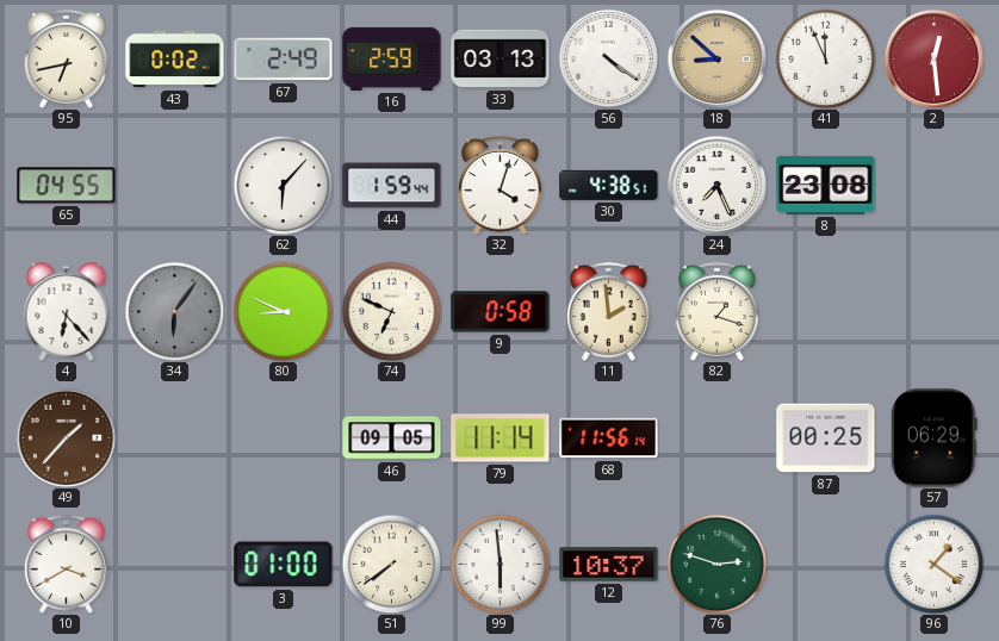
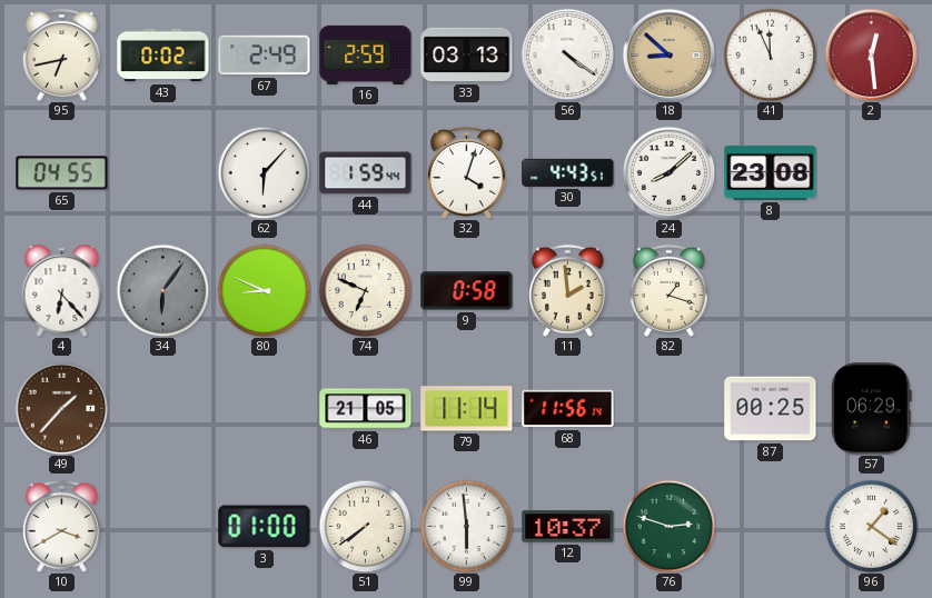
30: 4:38 -> 4:43 (568, 172)
24: 7:26 -> 8:08 (668, 172)
46: 09:05 -> 21:05 (366, 409)
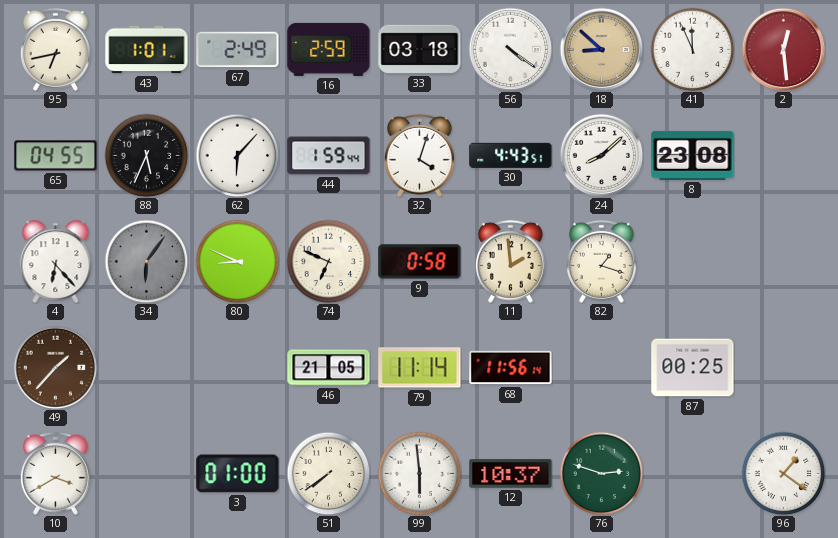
43: 0:02 -> 1:01 (147, 50)
33: 03:13 -> 03:18 (420, 49)
88: none -> 5:34 (146, 155)
57: 06:29 -> none (871, 409)
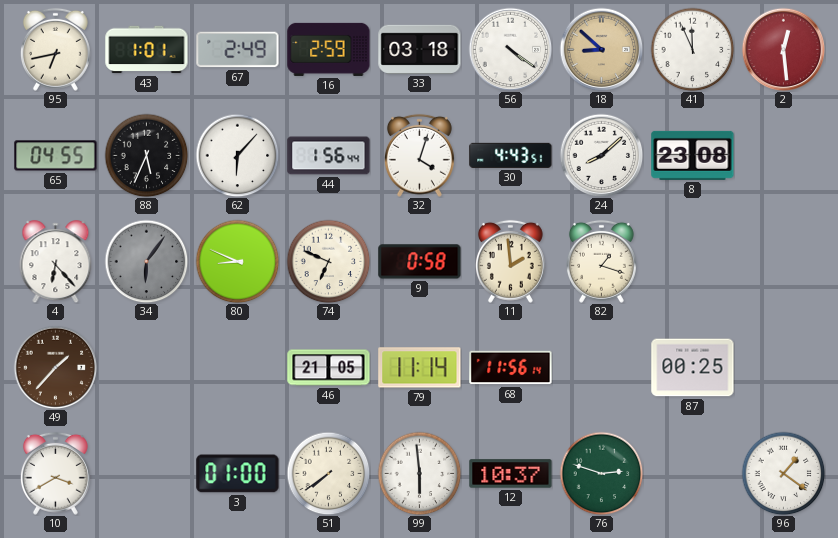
44: 1:59 -> 1:56 (329, 156)
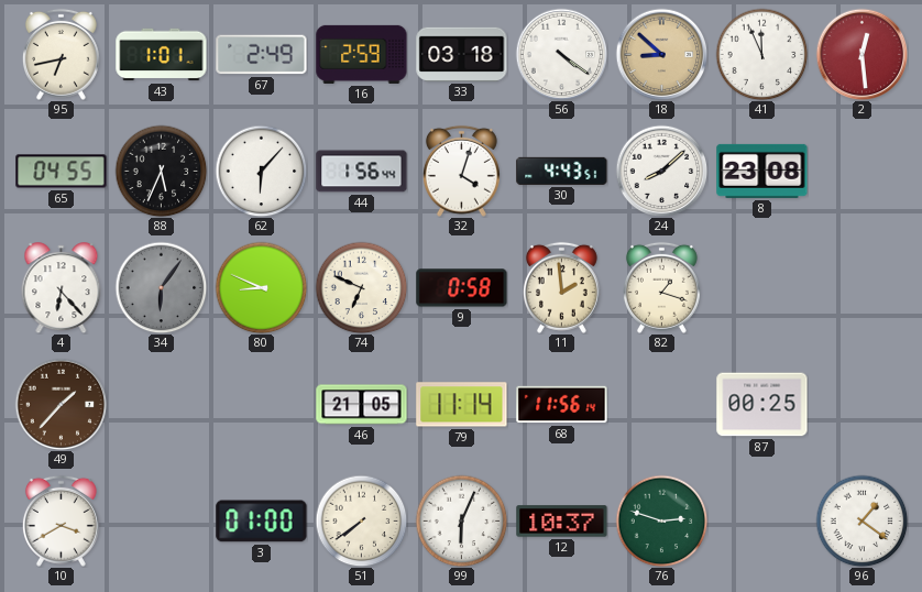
99: 5:59 -> 6:04 (461, 520)
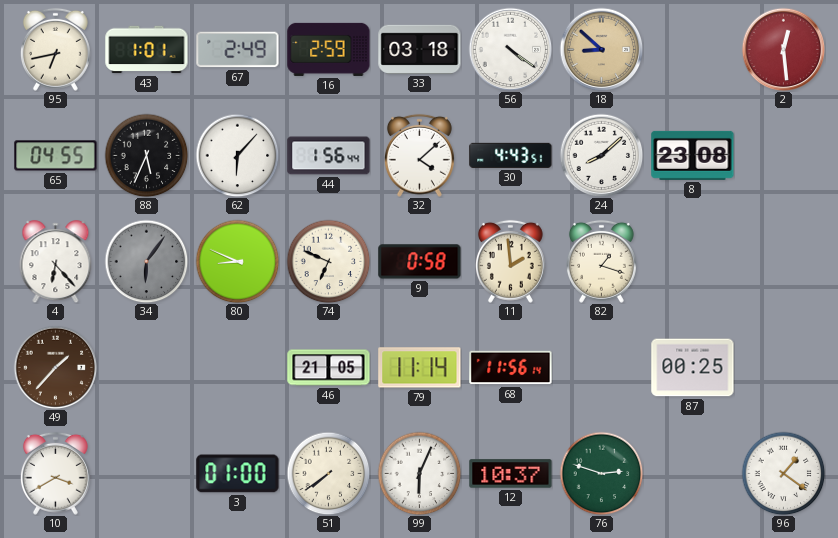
41: 11:56 -> none (761, 54)
32: 4:03 -> 4:08 (419, 155)
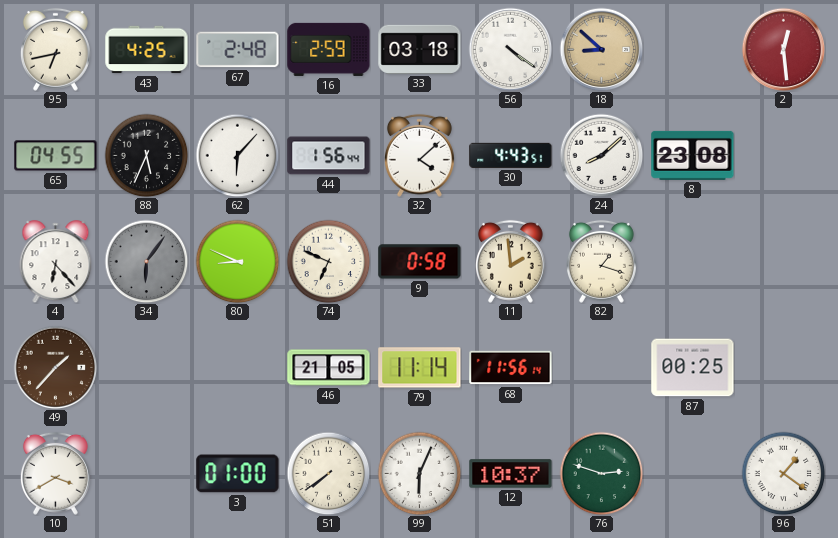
43: 1:01 -> 4:25 (147, 50)
67: 2:49 -> 2:48 (238, 50)
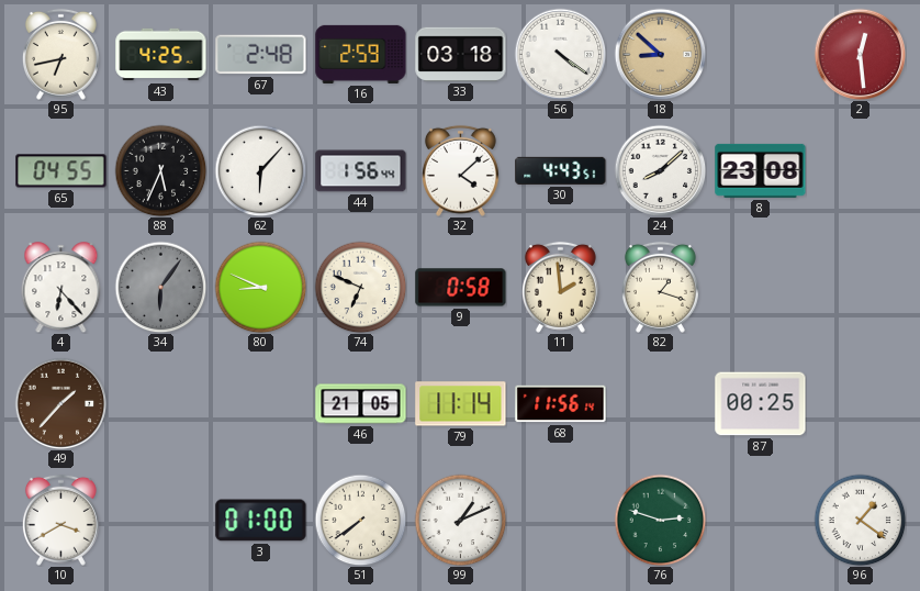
99: 6:04 -> 1:11 (460, 520)
12: 10:37 -> none (511, 474)
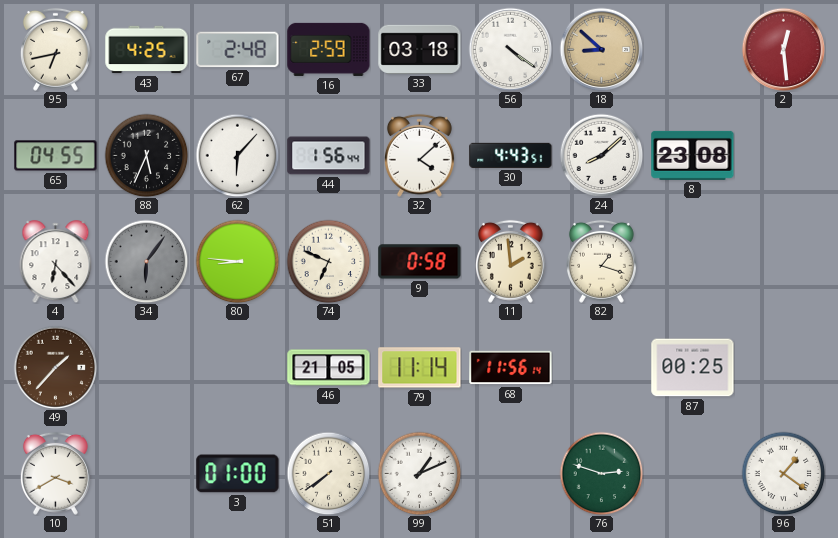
80: 8:49 -> 8:46 (237, 261)
